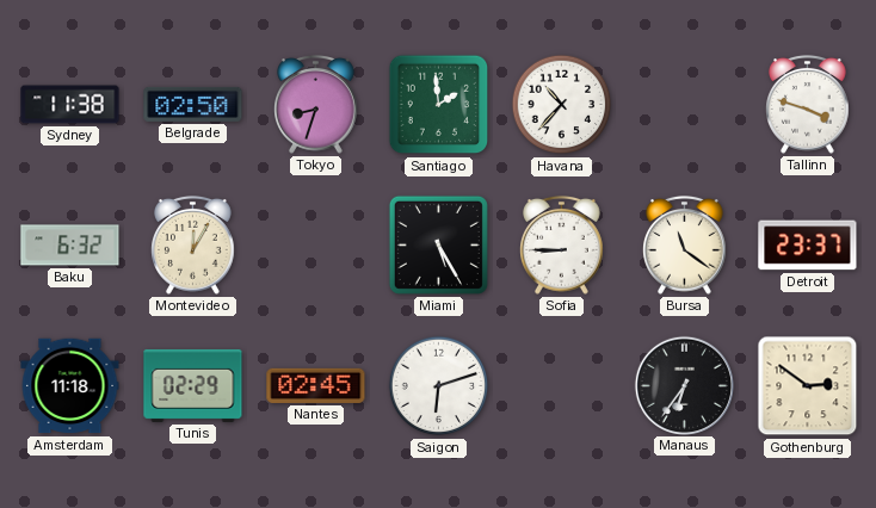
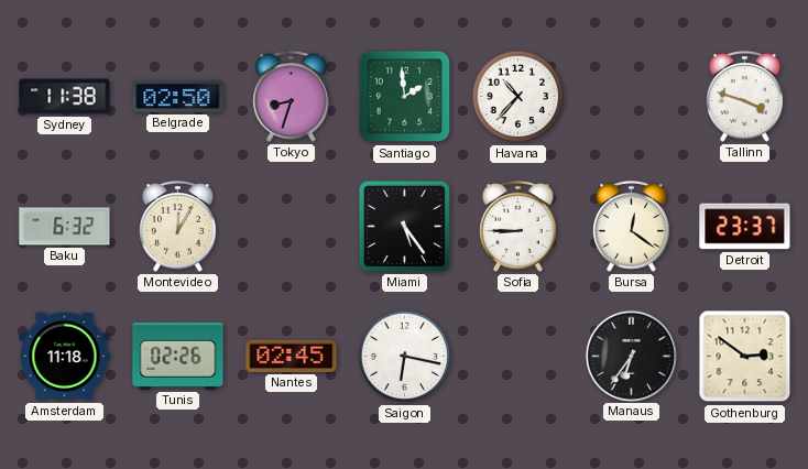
Miami: 5:25 -> 5:24 (404, 226)
Bursa: 11:21 -> 12:21 (632, 226)
Tunis: 02:29 -> 02:26 (178, 356)
Saigon: 6:12 -> 6:17 (405, 357)
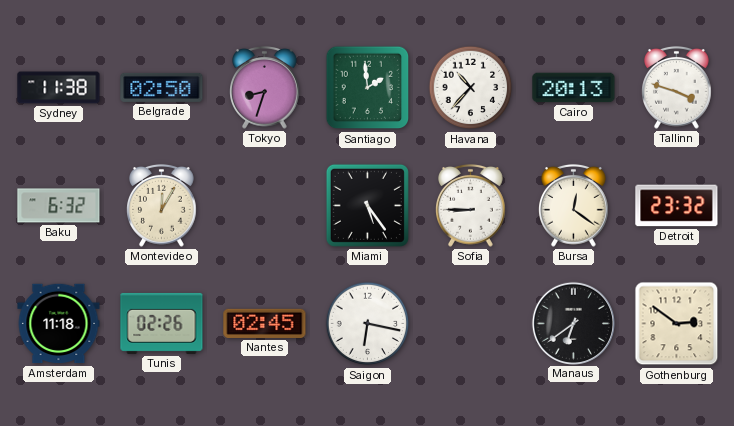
Cairo: none -> 20:13 (574, 88)
Detroit: 23:37 -> 23:32 (677, 206)
Manaus: 6:36 -> 6:39 (573, 323)
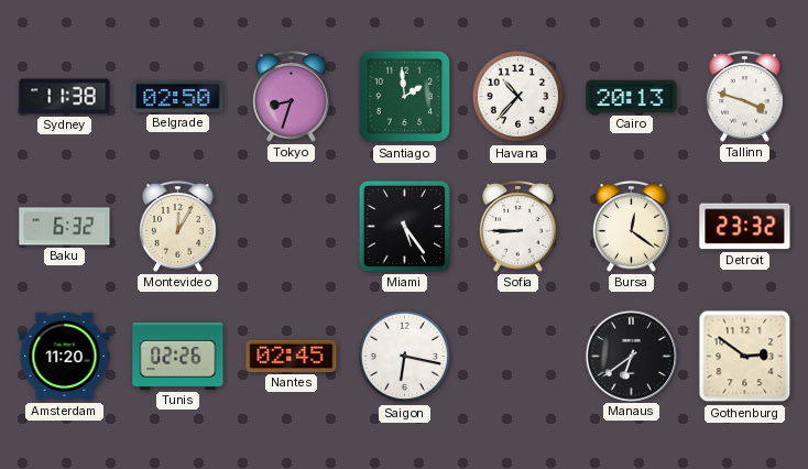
Amsterdam: 11:18 -> 11:20 (65, 357)
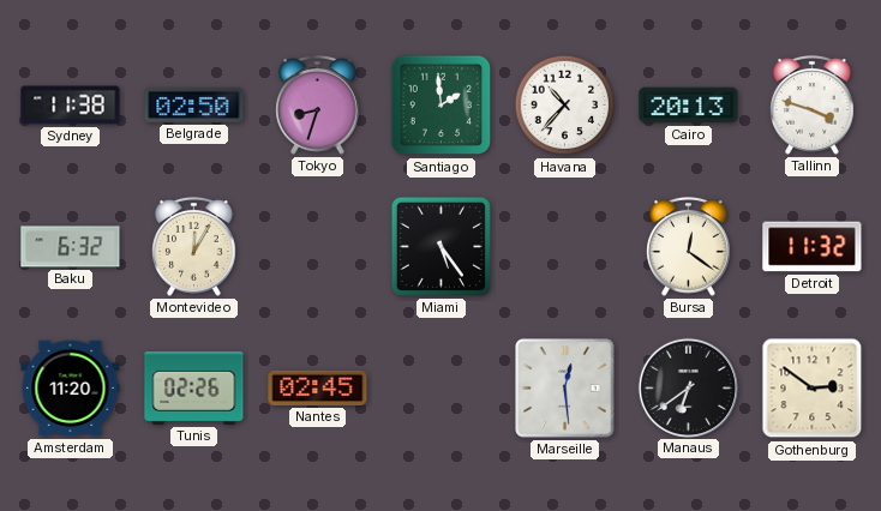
Sofia: 8:45 -> none (518, 226)
Detroit: 23:32 -> 11:32 (813, 247)
Saigon: 6:17 -> none (405, 357)
Marseille: none -> 12:29 (565, 389)
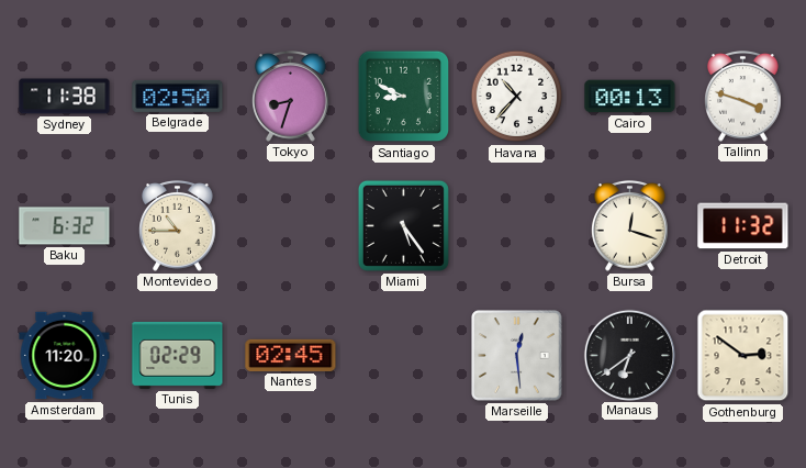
Santiago: 1:59 -> 8:49 (404, 97)
Cairo: 20:13 -> 00:13 (630, 97)
Montevideo: 12:05 -> 10:45 (178, 225)
Bursa: 12:21 -> 12:18 (630, 225)
Tunis: 02:26 -> 02:29 (178, 355)
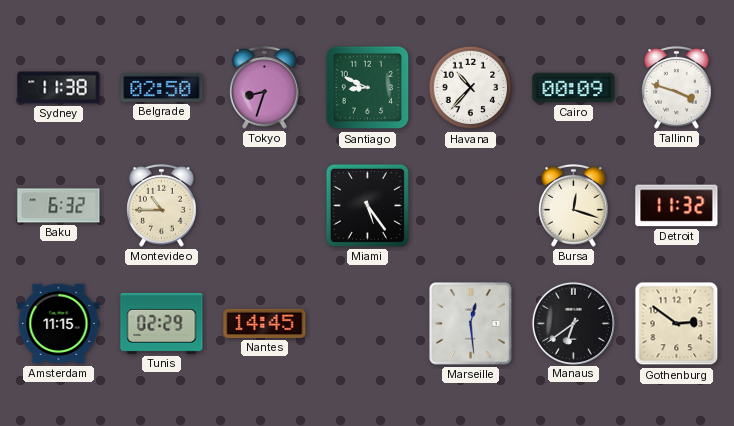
Cairo: 00:13 -> 00:09 (574, 88)
Amsterdam: 11:20 -> 11:15 (59, 324)
Nantes: 02:45 -> 14:45 (265, 323)
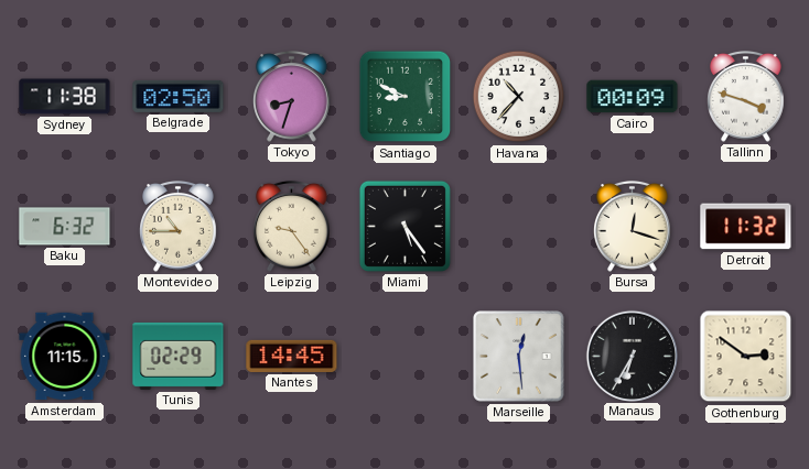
Leipzig: none -> 9:24 (292, 226)
Manaus: 6:39 -> 6:35 (632, 356)
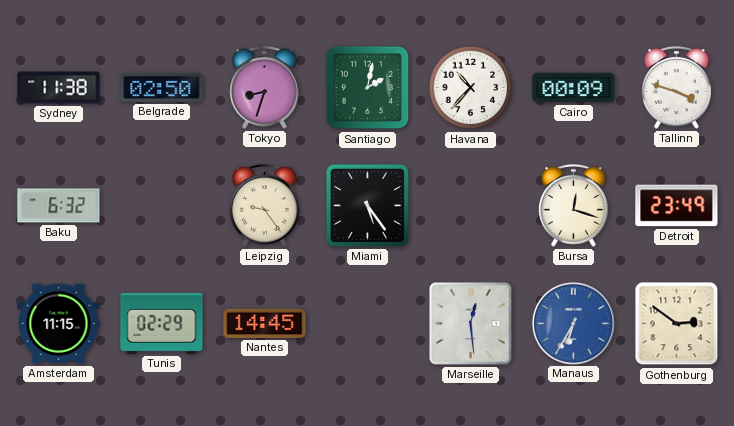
Santiago: 8:49 -> 2:02 (368, 88)
Montevideo: 10:45 -> none (179, 226)
Detroit: 11:32 -> 23:49 (677, 206)
Manaus dial: black -> blue (573, 323)
